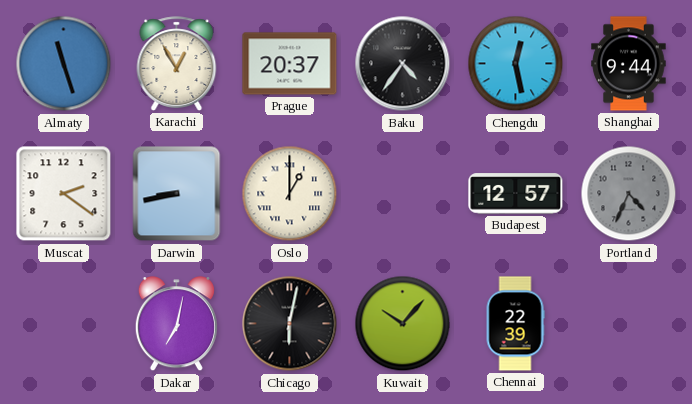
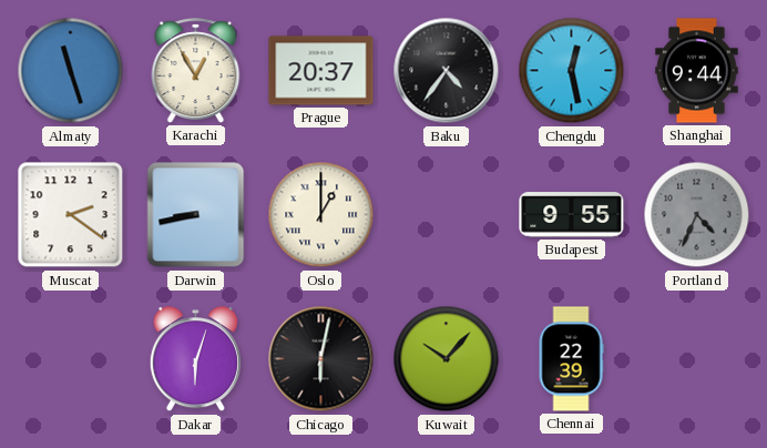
Budapest: 12:57 -> 9:55 (572, 215)
Dakar: 7:02 -> 6:03 (195, 359)
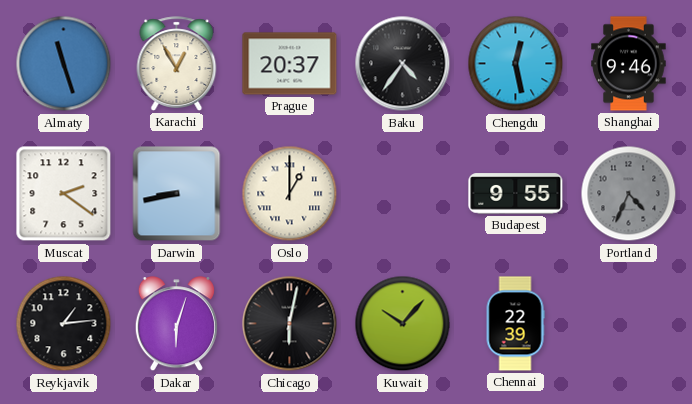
Shanghai: 9:44 -> 9:46 (629, 64)
Reykjavik: none -> 1:14 (64, 324)
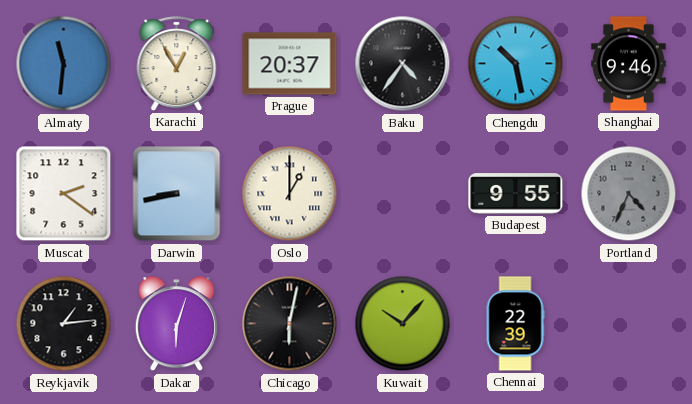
Almaty: 11:27 -> 11:31 (64, 64)
Chengdu: 12:28 -> 10:28 (516, 64)
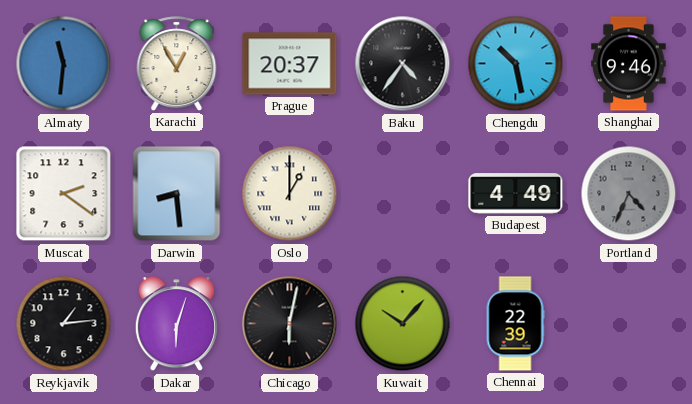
Darwin: 8:43 -> 8:29 (177, 194)
Budapest: 9:55 -> 4:49 (516, 194)
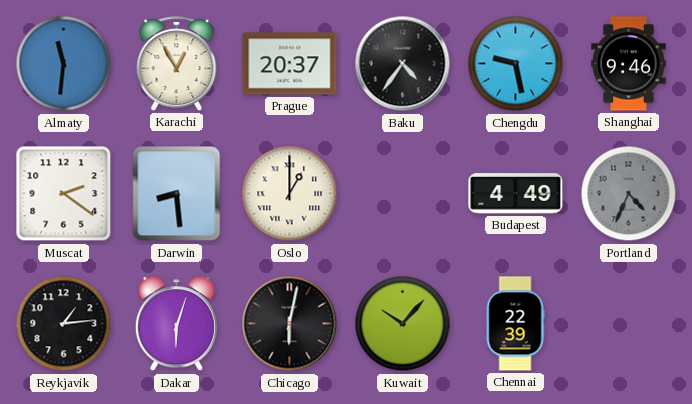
Chengdu: 10:28 -> 9:28 (516, 64)
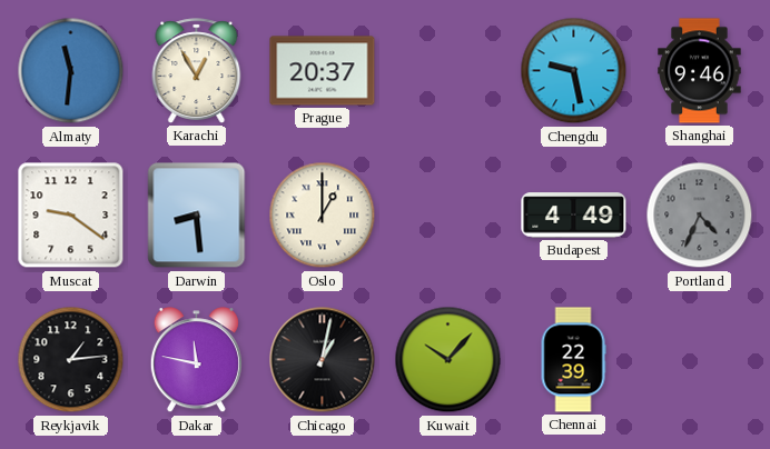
Baku: 4:36 -> none (403, 64)
Muscat: 2:21 -> 9:21 (71, 216)
Dakar: 6:03 -> 11:47 (196, 360)
Chicago: 6:02 -> 1:02 (323, 360)
